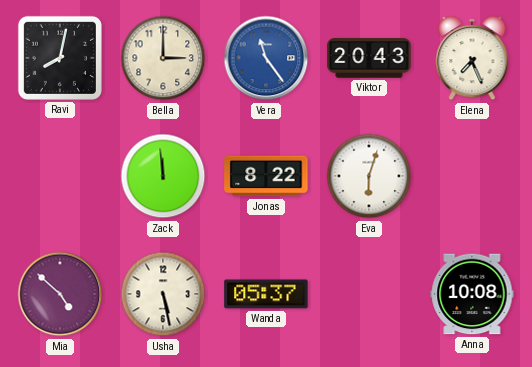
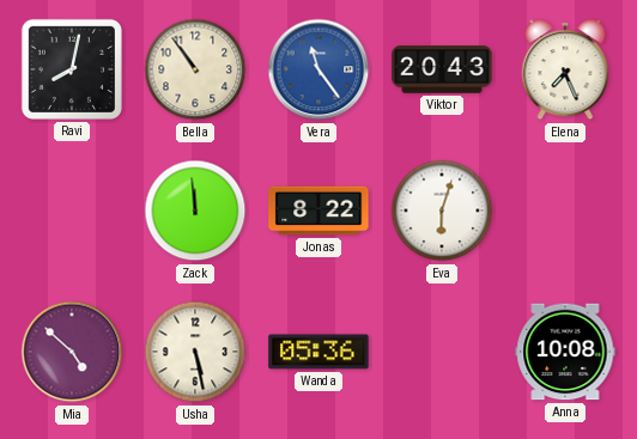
Bella: 3:00 -> 10:54 (195, 69)
Wanda: 05:37 -> 05:36 (318, 352)
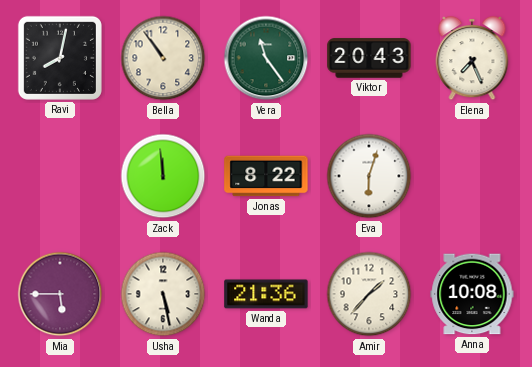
Vera dial: blue -> green (266, 58)
Mia: 4:52 -> 5:45 (60, 294)
Wanda: 05:36 -> 21:36 (266, 294)
Amir: none -> 1:37 (369, 294)
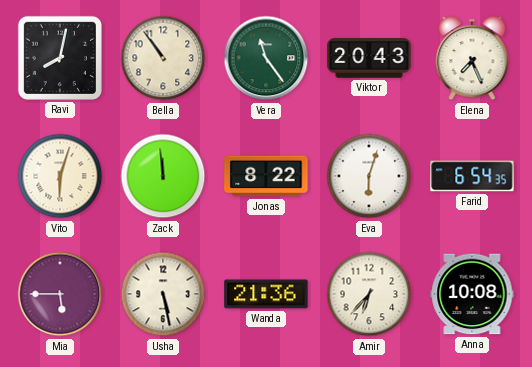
Vito: none -> 6:03 (60, 176)
Farid: none -> 6:54 (472, 176)
Amir: 1:37 -> 6:37 (369, 294)
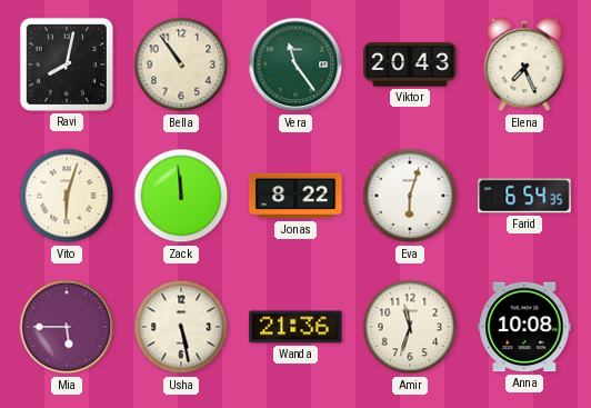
Amir: 6:37 -> 11:33 (410, 327)
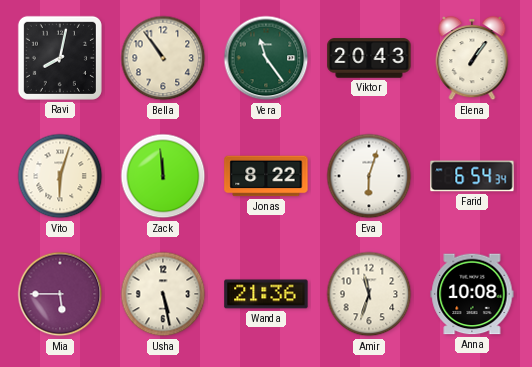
Elena: 7:26 -> 1:06 (472, 58)
Farid: 6:54:35 -> 6:54:34 (472, 176)
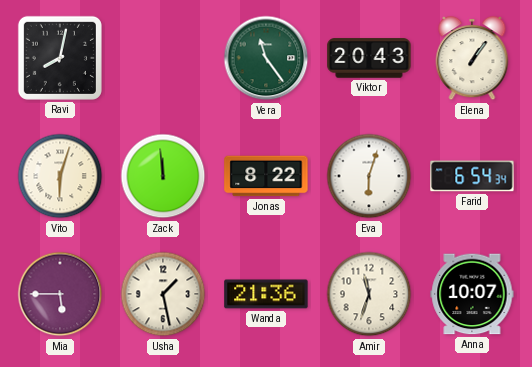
Bella: 10:54 -> none (163, 58)
Usha: 5:28 -> 1:28 (163, 294)
Anna: 10:08 -> 10:07 (472, 294)
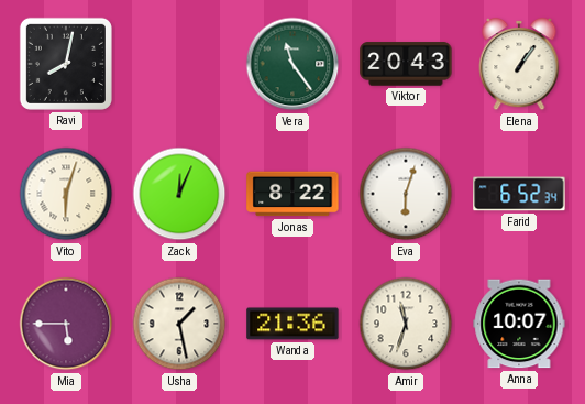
Zack: 11:59 -> 12:04 (179, 194)
Farid: 6:54 -> 6:52 (519, 194)
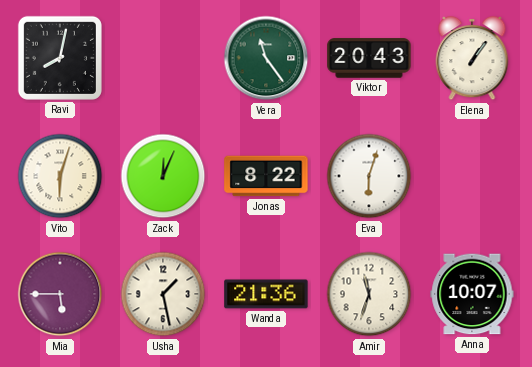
Farid: 6:52 -> none (519, 194)
